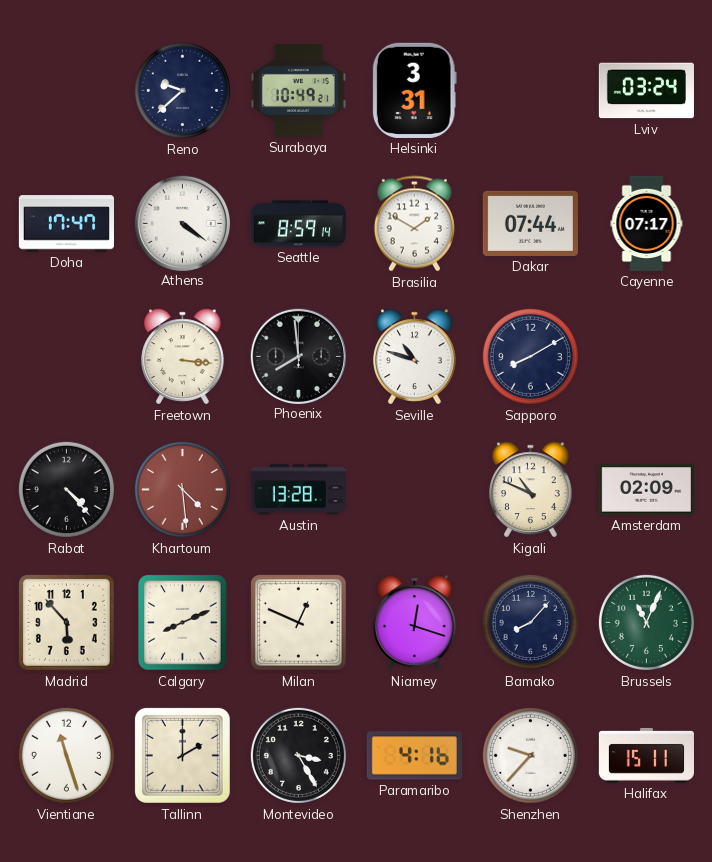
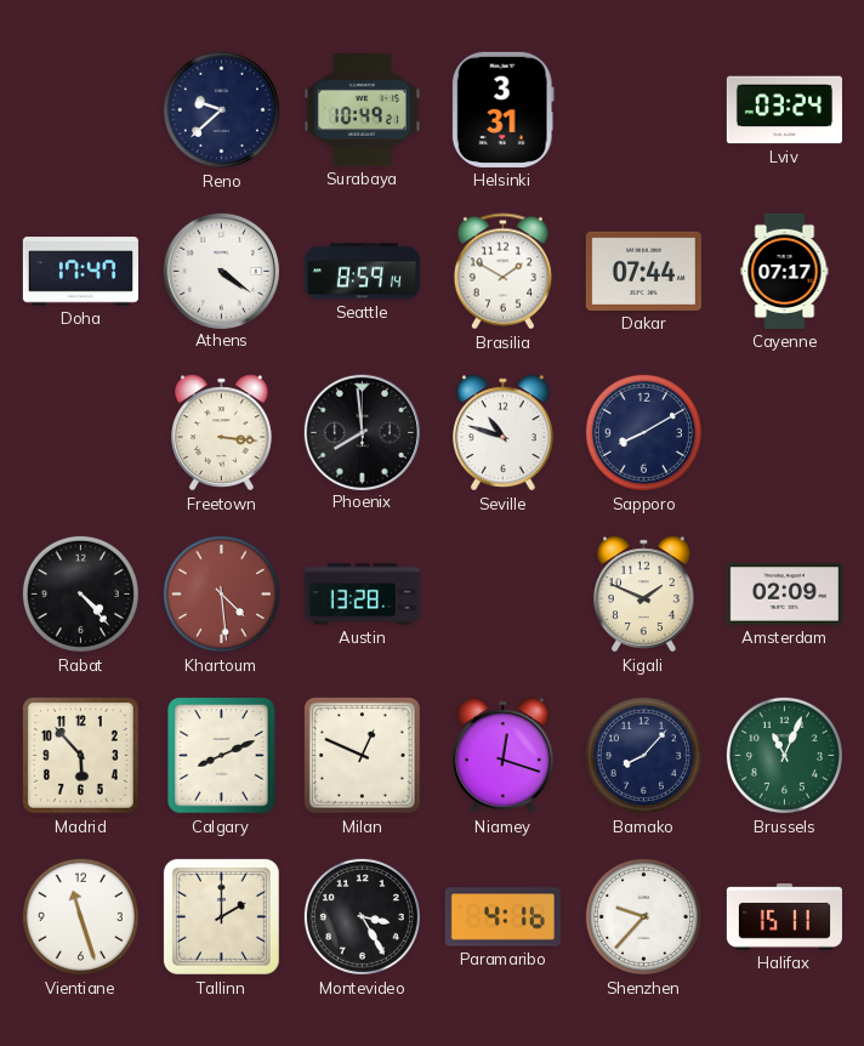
Kigali: 10:49 -> 1:49 (644, 595)
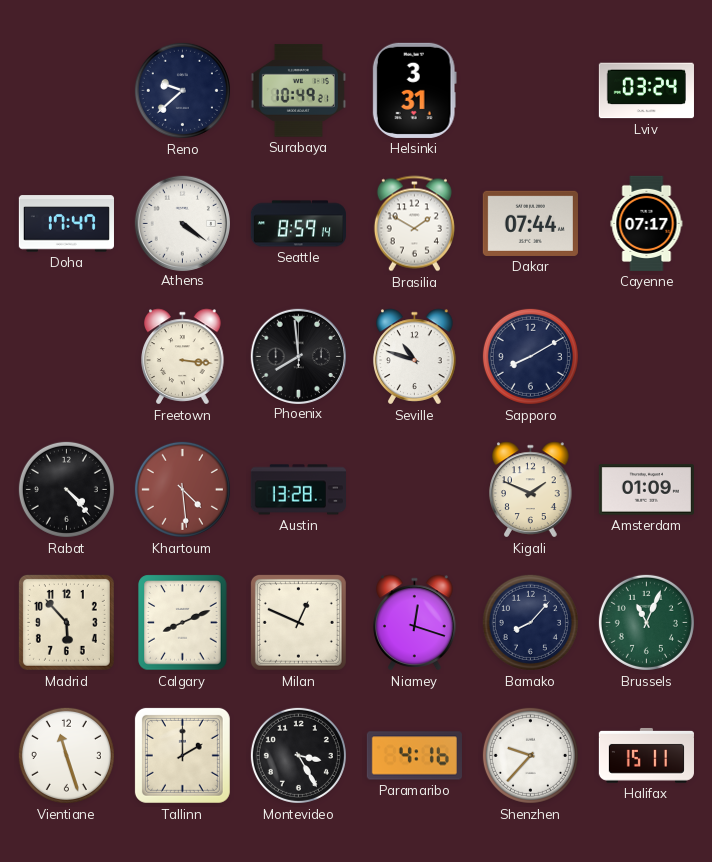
Amsterdam: 02:09 -> 01:09 (646, 490)
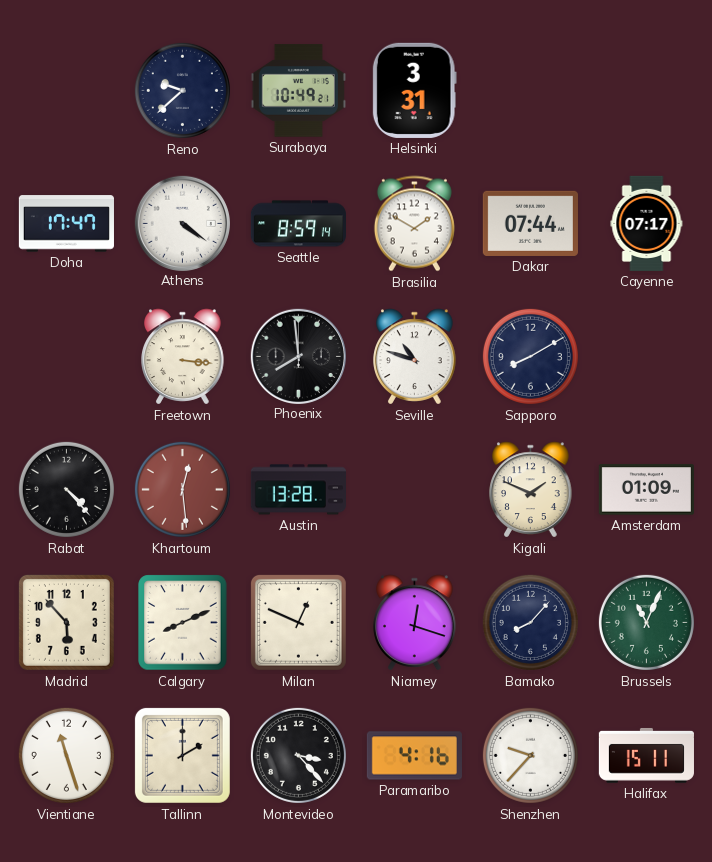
Lviv: 03:24 -> none (646, 91)
Khartoum: 4:29 -> 12:29 (182, 489)
Montevideo: 3:25 -> 3:23 (298, 755)
